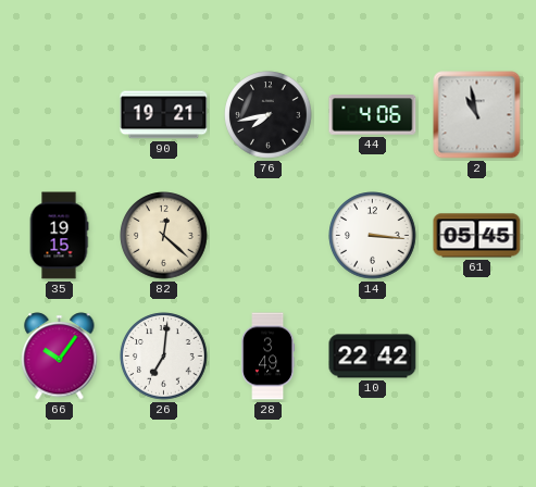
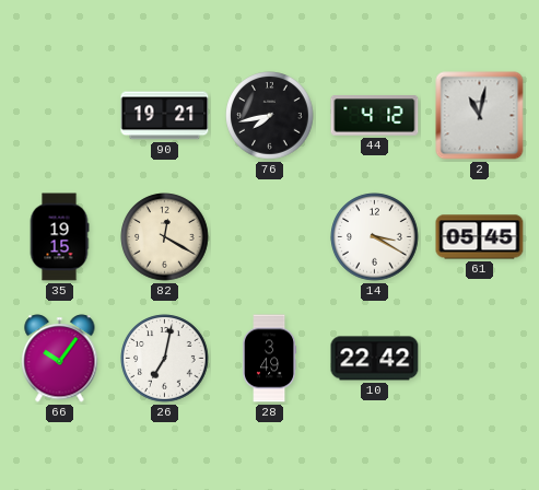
44: 4:06 -> 4:12 (375, 116)
2: 10:58 -> 11:02 (480, 116)
82: 12:22 -> 12:20 (165, 237)
14: 3:16 -> 3:20 (375, 237)
26: 7:01 -> 7:02 (165, 359)
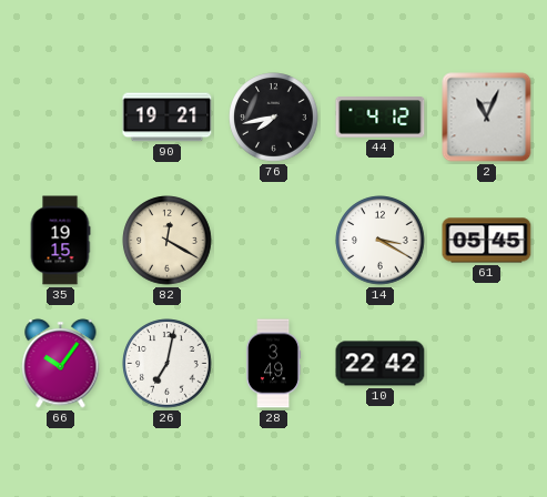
2: 11:02 -> 11:04 (487, 118)
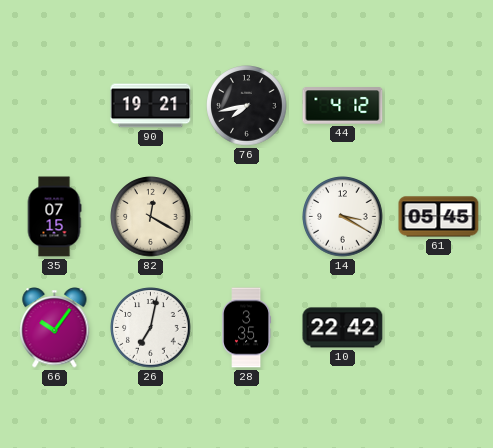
2: 11:04 -> none (487, 118)
35: 19:15 -> 07:15 (54, 217)
28: 3:49 -> 3:35 (247, 328)
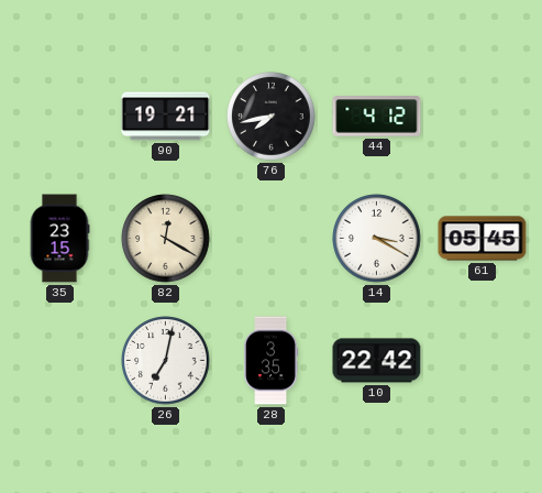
35: 07:15 -> 23:15 (59, 239)
66: 10:06 -> none (55, 328)
